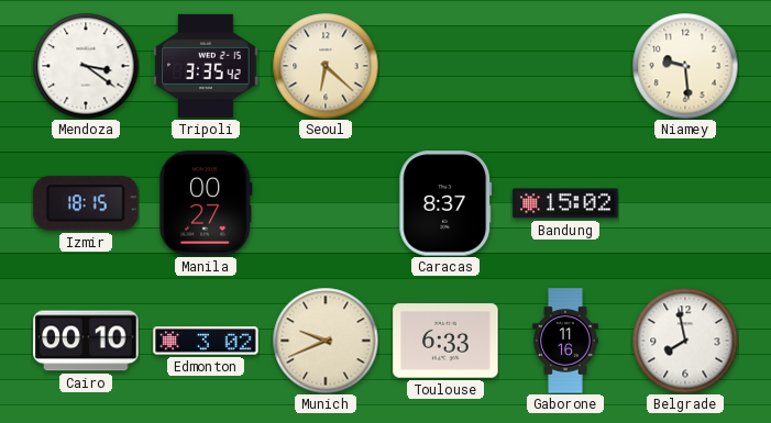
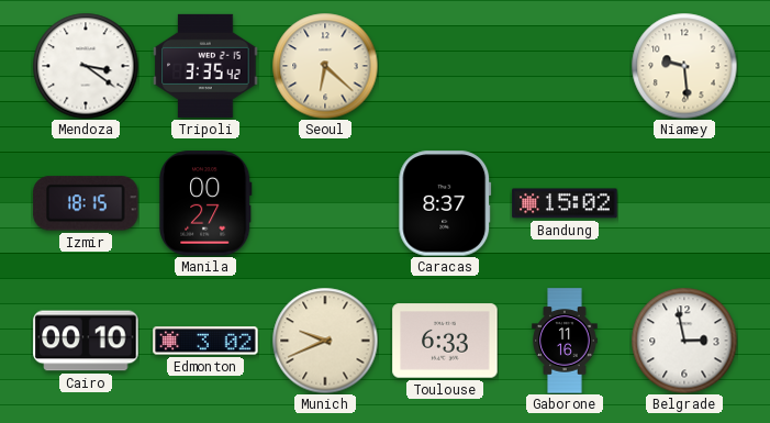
Belgrade: 7:58 -> 2:58 (684, 341)
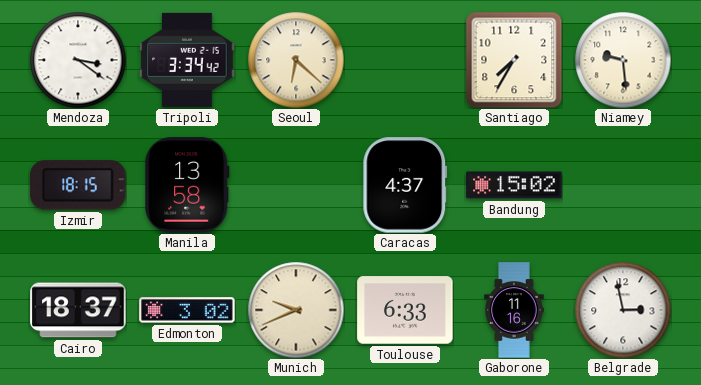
Tripoli: 3:35 -> 3:34 (187, 60)
Santiago: none -> 7:35 (514, 60)
Manila: 00:27 -> 13:58 (188, 185)
Caracas: 8:37 -> 4:37 (405, 185)
Cairo: 00:10 -> 18:37 (78, 310)
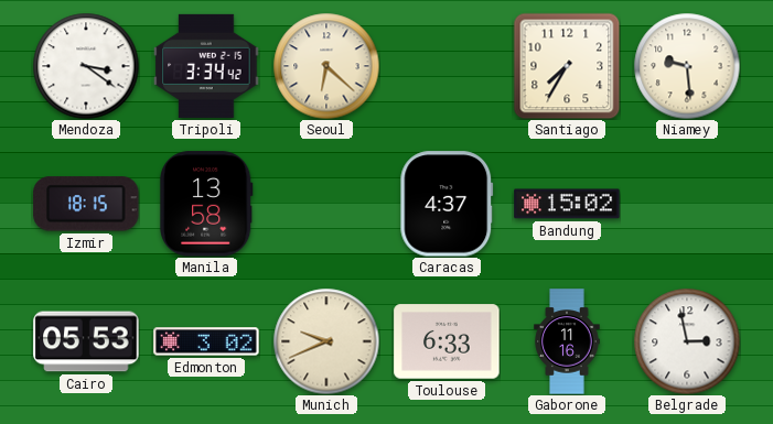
Cairo: 18:37 -> 05:53 (86, 341)
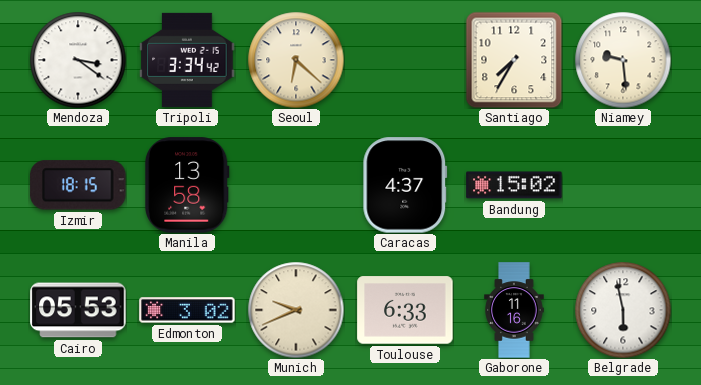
Belgrade: 2:58 -> 5:58 (623, 310)
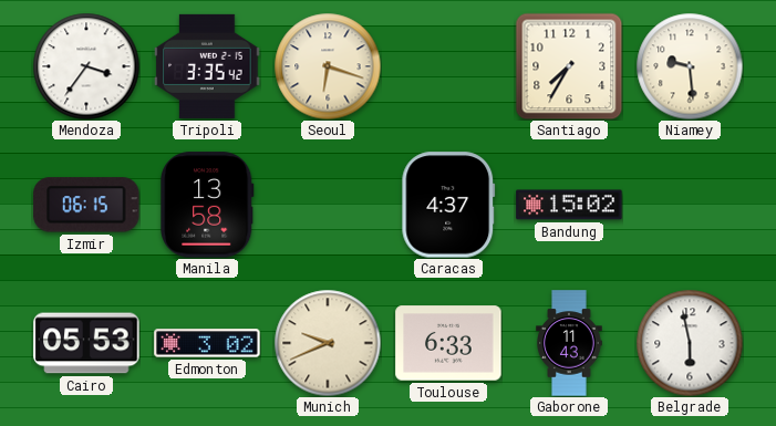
Mendoza: 3:21 -> 3:36 (86, 66)
Tripoli: 3:34 -> 3:35 (207, 66)
Seoul: 6:22 -> 6:18 (328, 66)
Izmir: 18:15 -> 06:15 (86, 205)
Gaborone: 11:16 -> 11:43 (569, 343)
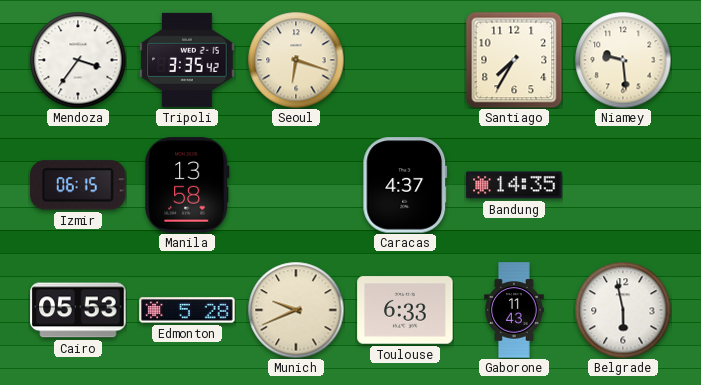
Bandung: 15:02 -> 14:35 (514, 185)
Edmonton: 3:02 -> 5:28 (187, 310)
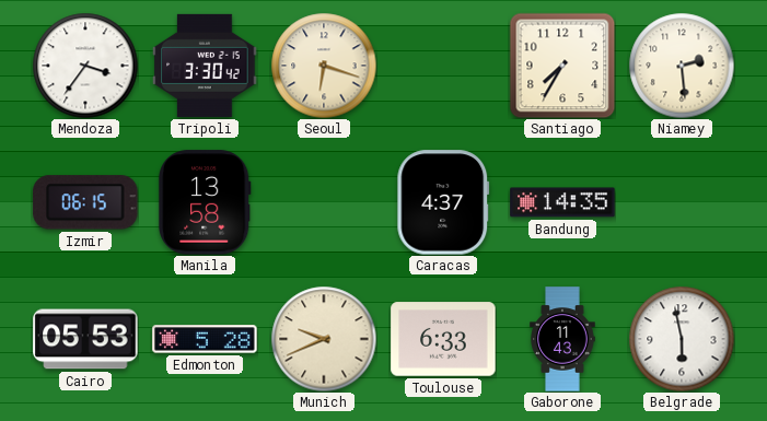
Tripoli: 3:35 -> 3:30 (205, 66)
Niamey: 9:29 -> 2:29 (682, 66)
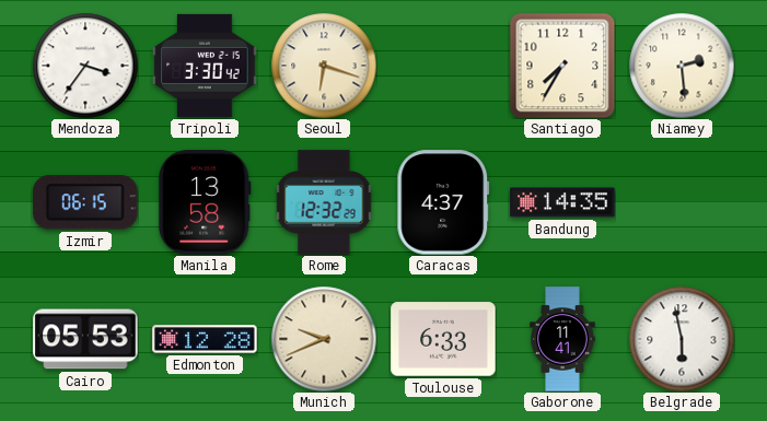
Rome: none -> 12:32 (324, 202)
Edmonton: 5:28 -> 12:28 (205, 339)
Gaborone: 11:43 -> 11:41 (562, 339)
